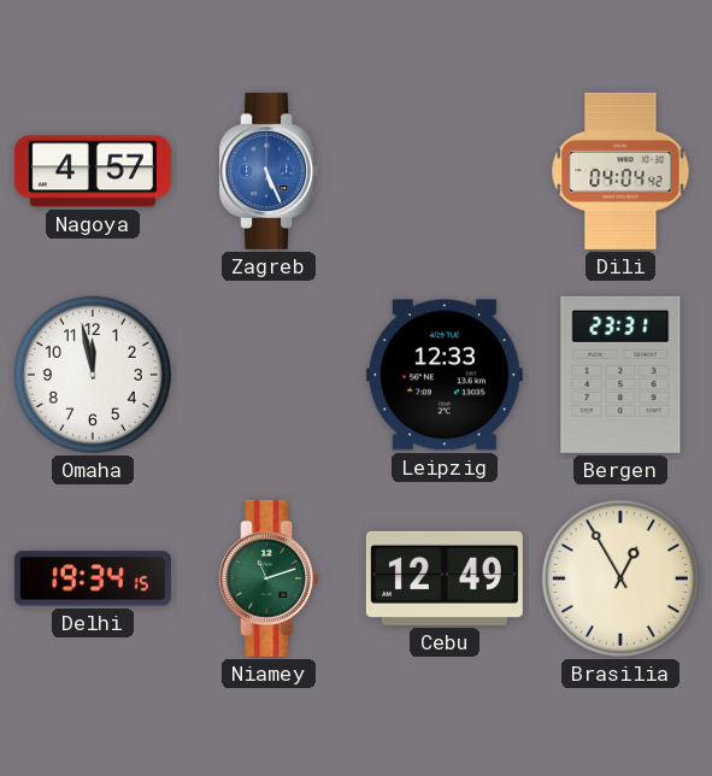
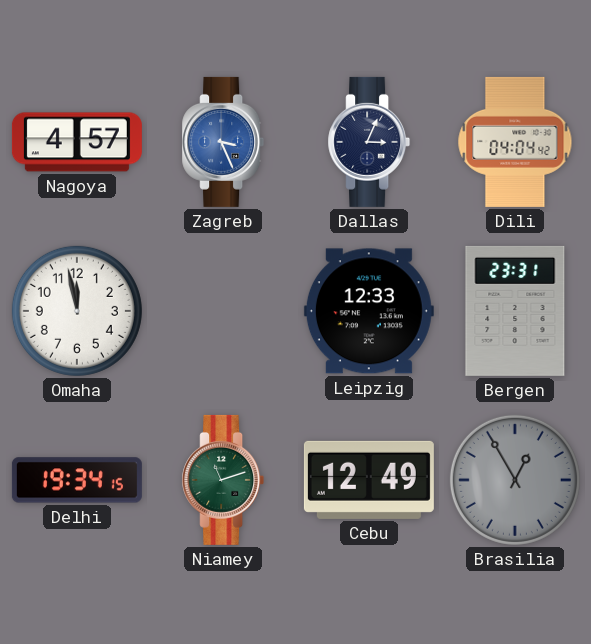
Zagreb: 5:26 -> 3:26 (223, 142)
Dallas: none -> 3:04 (369, 142)
Brasilia dial: cream -> grey (515, 480)
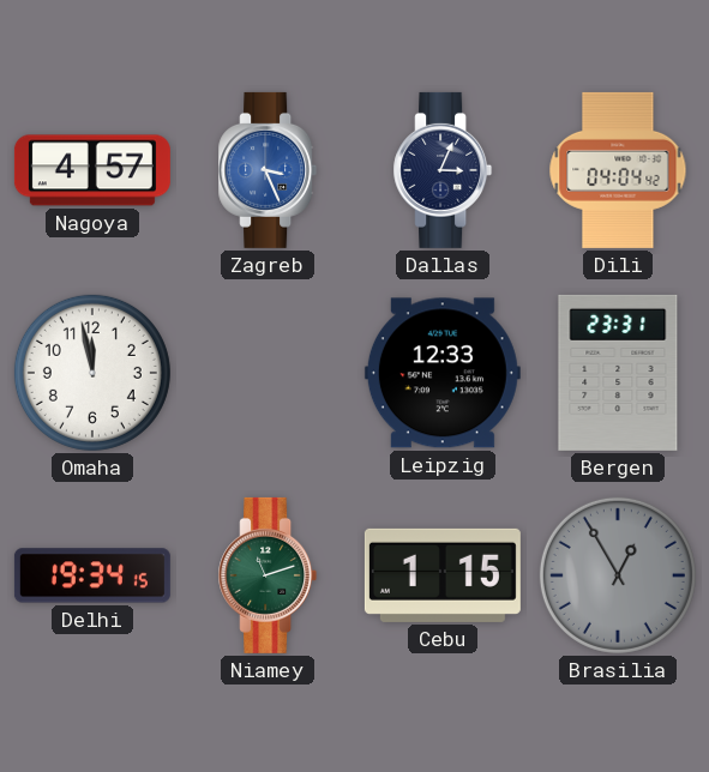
Cebu: 12:49 -> 1:15 (443, 575)
